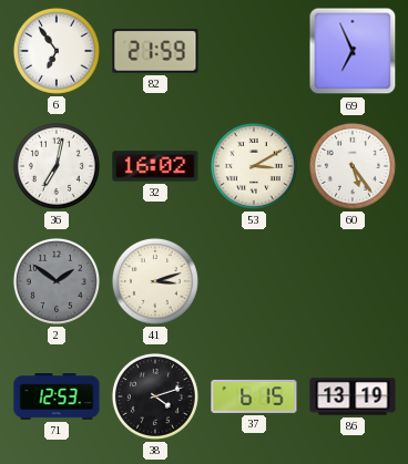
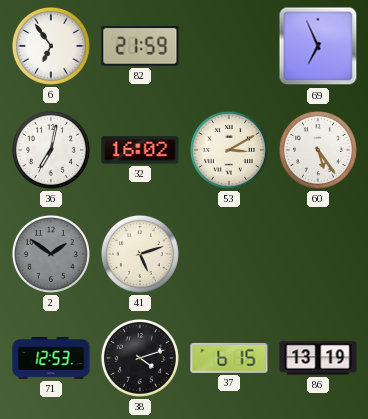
41: 3:12 -> 5:12 (140, 254)
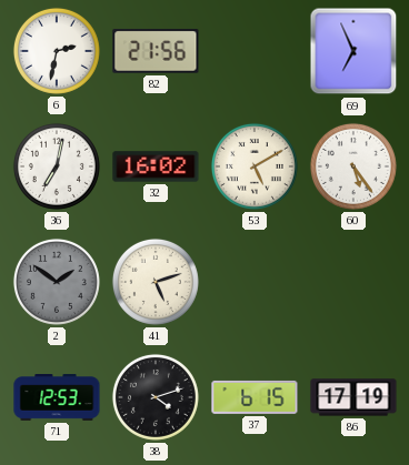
6: 6:54 -> 2:32 (57, 51)
82: 21:59 -> 21:56 (156, 51)
53: 3:10 -> 5:10 (255, 166)
86: 13:19 -> 17:19 (353, 397)
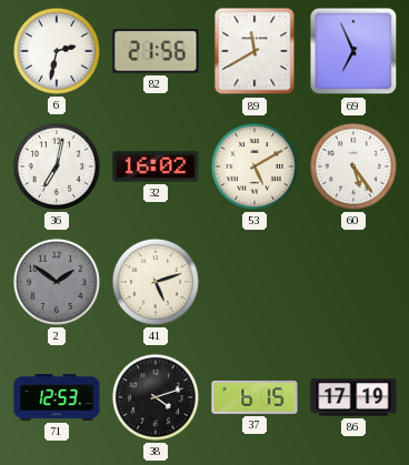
89: none -> 11:40 (255, 51)
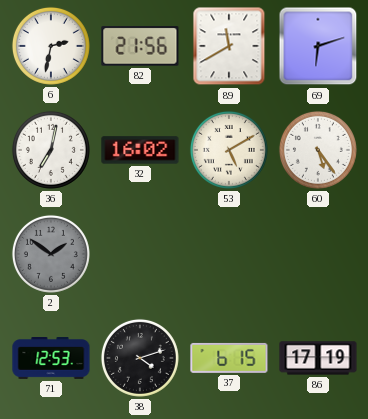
69: 6:56 -> 6:12 (318, 46)
41: 5:12 -> none (156, 282)
